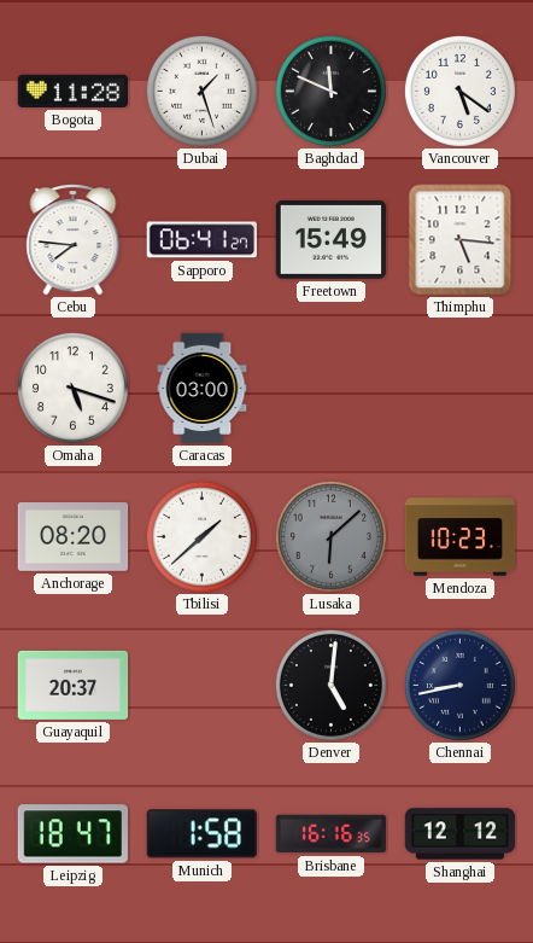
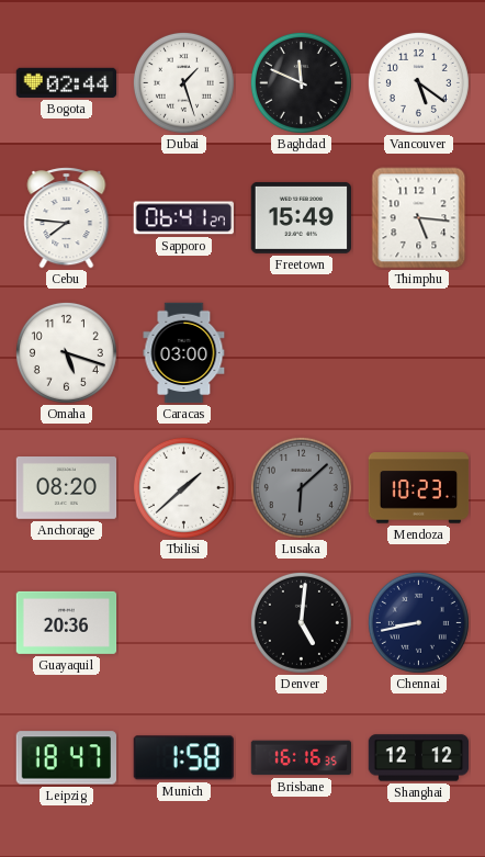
Bogota: 11:28 -> 02:44 (67, 82)
Guayaquil: 20:37 -> 20:36 (67, 622)
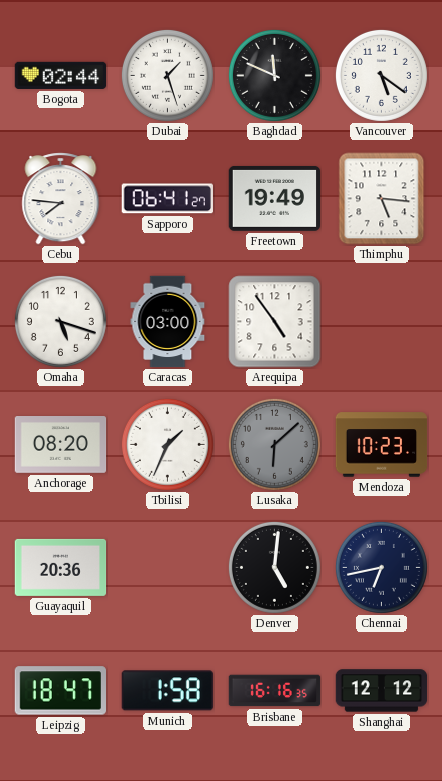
Freetown: 15:49 -> 19:49 (275, 198)
Arequipa: none -> 4:54 (275, 322)
Tbilisi: 1:38 -> 1:34 (167, 444)
Chennai: 8:43 -> 6:43 (381, 567)
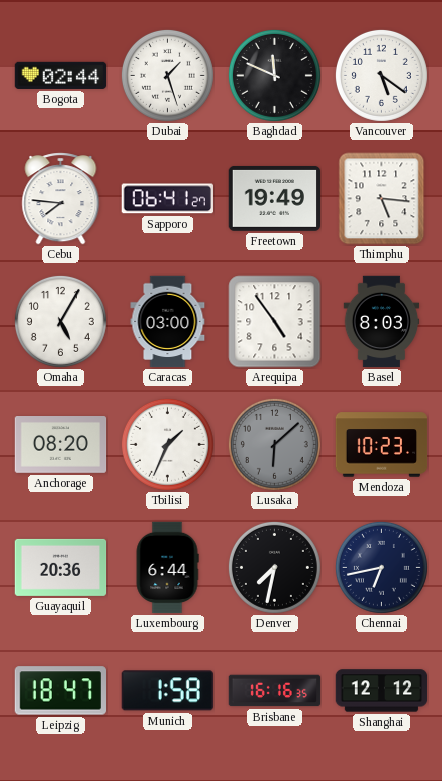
Omaha: 5:18 -> 5:05 (60, 321)
Basel: none -> 8:03 (382, 322)
Luxembourg: none -> 6:44 (167, 568)
Denver: 5:01 -> 7:32 (274, 567)
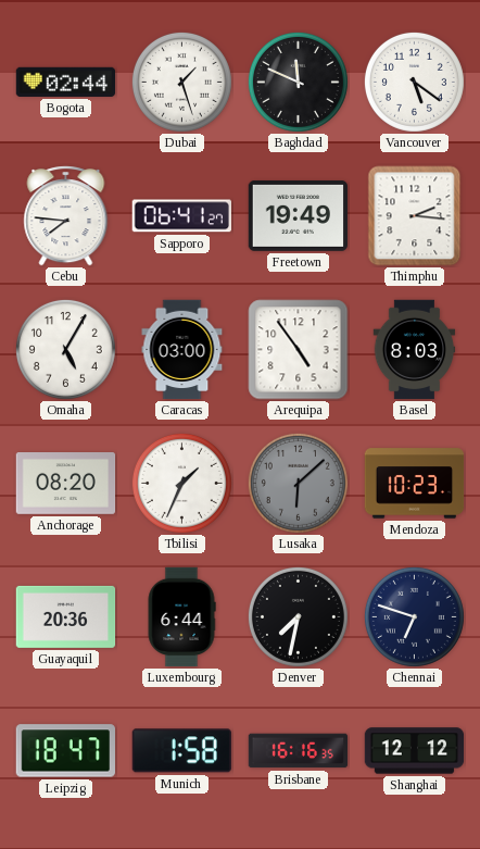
Thimphu: 5:16 -> 2:16 (415, 216)
Chennai: 6:43 -> 6:48 (414, 616)
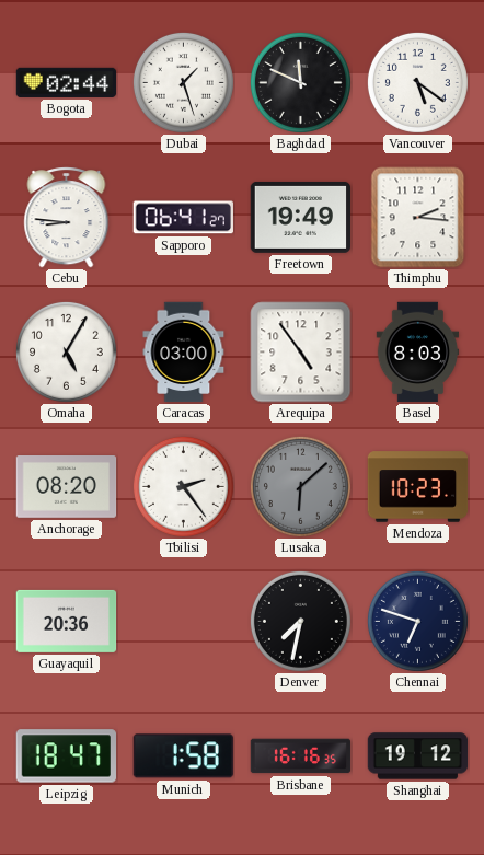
Cebu: 7:46 -> 8:46 (67, 218)
Tbilisi: 1:34 -> 2:24 (183, 486)
Luxembourg: 6:44 -> none (181, 617)
Shanghai: 12:12 -> 19:12 (418, 756)
